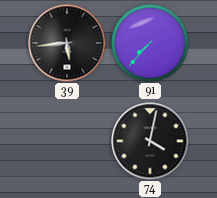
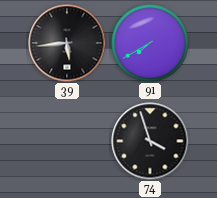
91: 7:37 -> 7:40 (150, 43)
74: 4:02 -> 3:57 (150, 141)
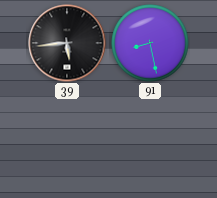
91: 7:40 -> 8:28 (150, 43)
74: 3:57 -> none (150, 141)
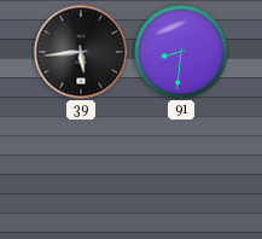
91: 8:28 -> 8:31 (181, 52)
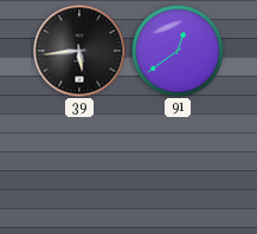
91: 8:31 -> 12:39 (178, 51)
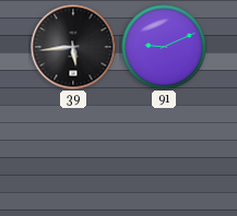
91: 12:39 -> 9:11 (164, 47)
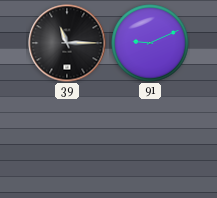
39: 5:44 -> 11:15 (67, 43)
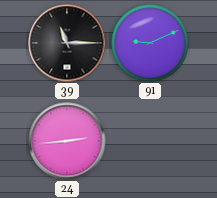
24: none -> 2:44 (67, 141)
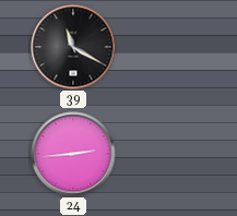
39: 11:15 -> 11:20 (73, 47)
91: 9:11 -> none (150, 43)
